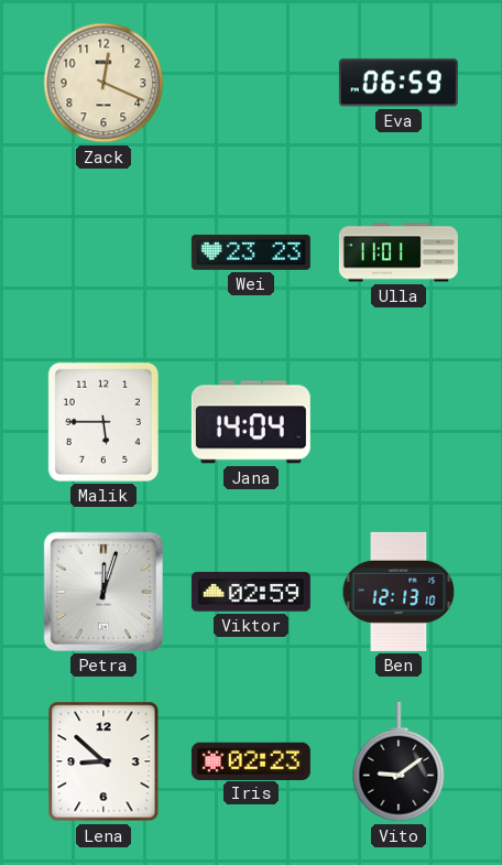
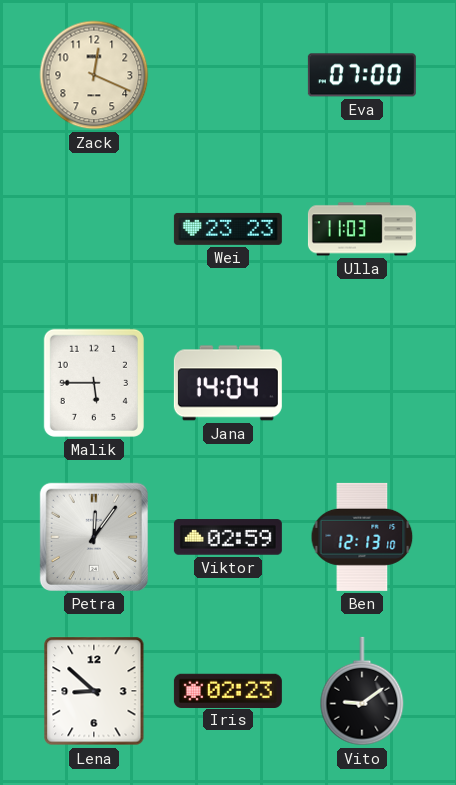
Eva: 06:59 -> 07:00 (362, 75)
Ulla: 11:01 -> 11:03 (362, 229)
Petra: 12:03 -> 12:06 (94, 537)
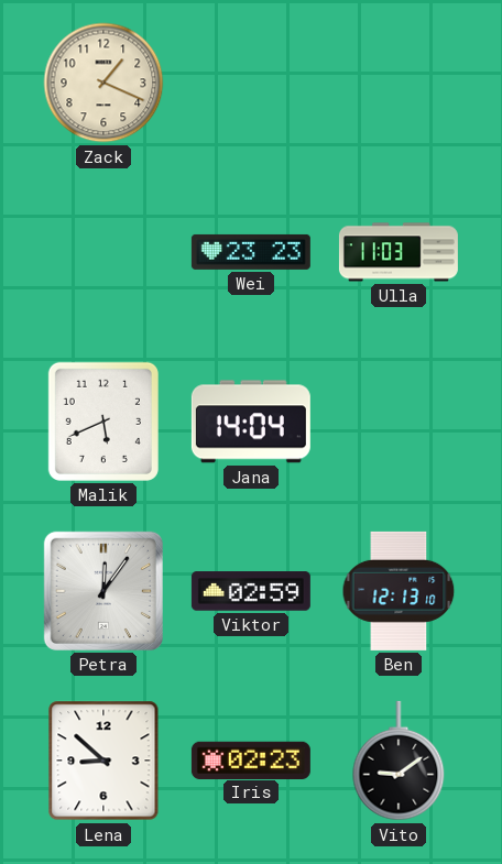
Zack: 12:19 -> 1:19 (103, 83)
Eva: 07:00 -> none (362, 75)
Malik: 5:45 -> 5:41 (103, 422)
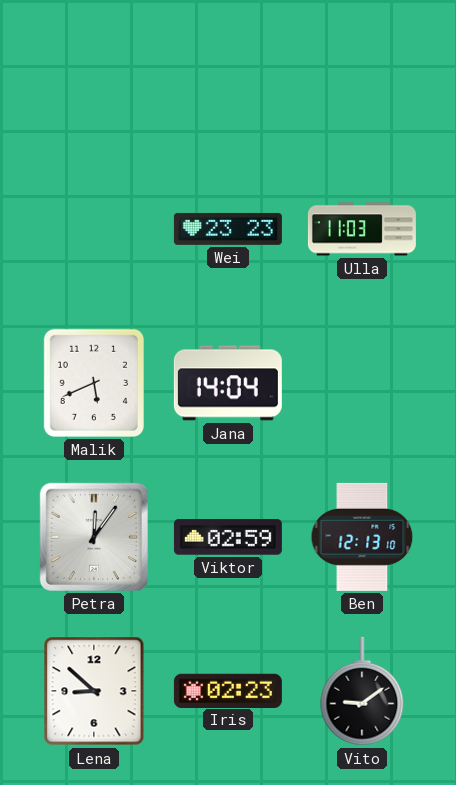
Zack: 1:19 -> none (103, 83)
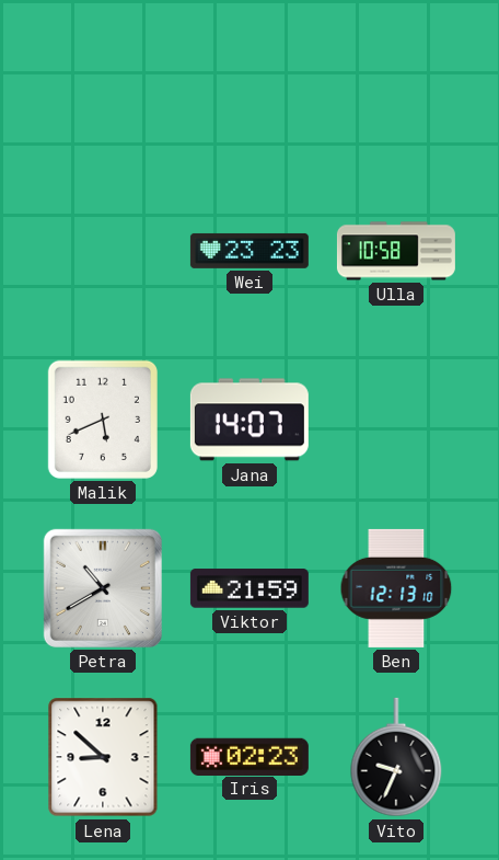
Ulla: 11:03 -> 10:58 (396, 251)
Jana: 14:04 -> 14:07 (249, 420)
Petra: 12:06 -> 10:40 (103, 588)
Viktor: 02:59 -> 21:59 (249, 588)
Vito: 9:09 -> 9:34 (396, 757)
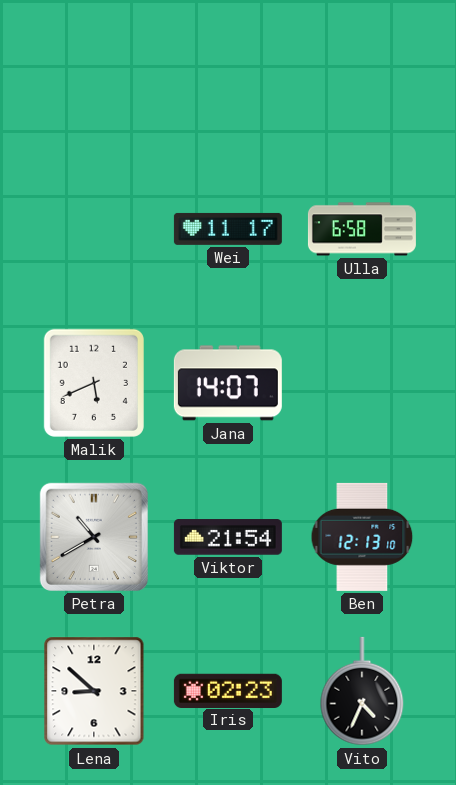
Wei: 23:23 -> 11:17 (228, 229)
Ulla: 10:58 -> 6:58 (362, 229)
Viktor: 21:59 -> 21:54 (228, 537)
Vito: 9:34 -> 4:34 (362, 691)
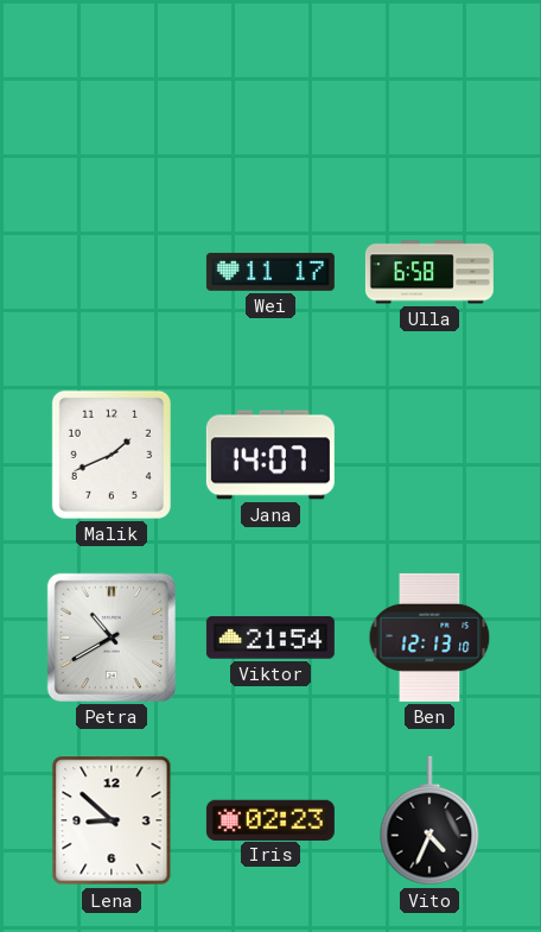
Malik: 5:41 -> 1:41 (112, 455)
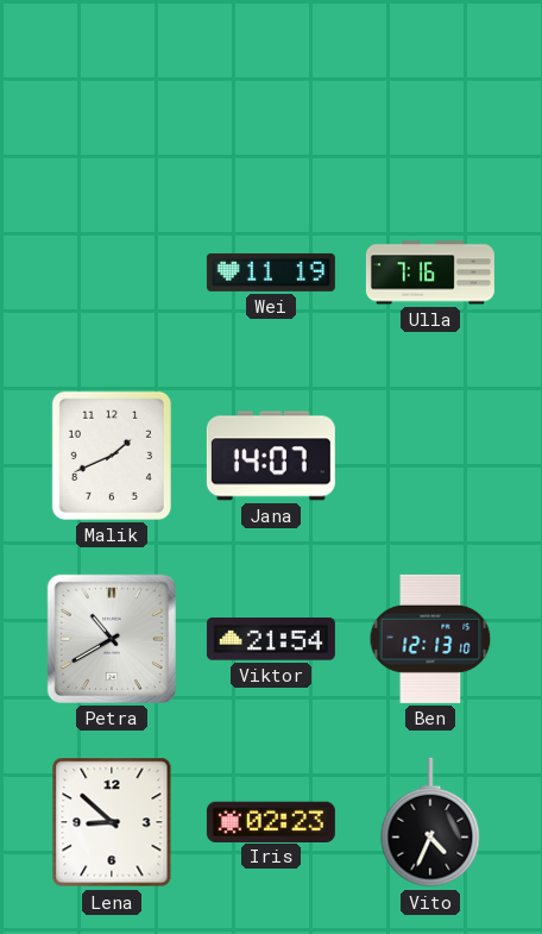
Wei: 11:17 -> 11:19 (271, 272)
Ulla: 6:58 -> 7:16 (430, 272)
